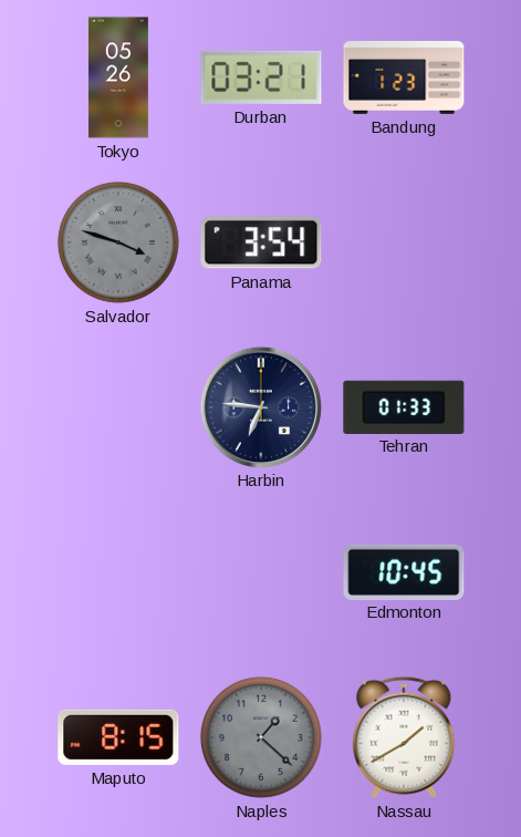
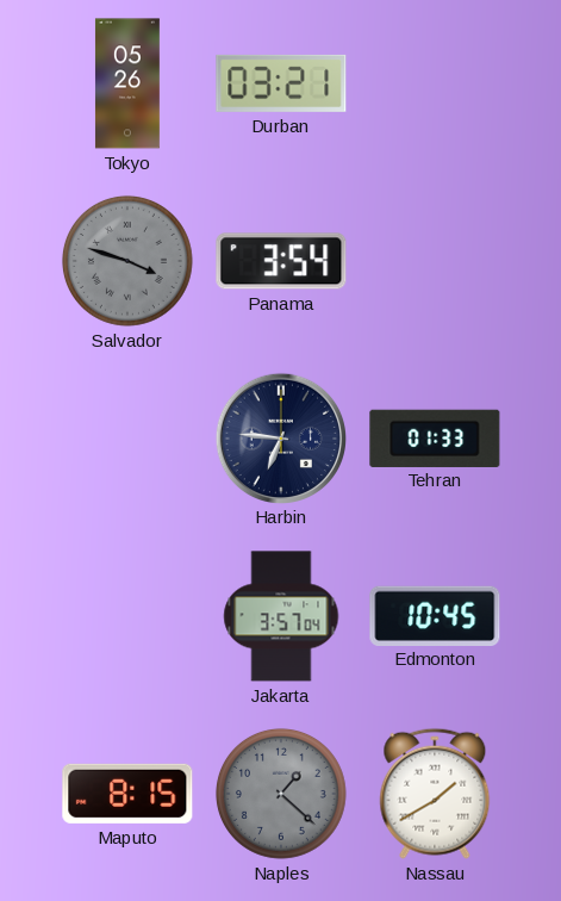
Bandung: 1:23 -> none (404, 77)
Jakarta: none -> 3:57 (281, 616)
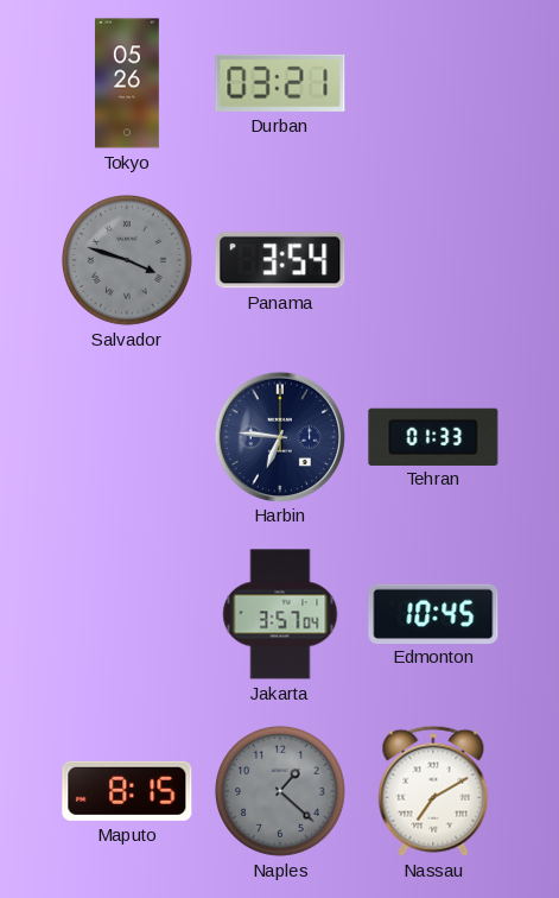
Nassau: 1:40 -> 7:10 (433, 791)
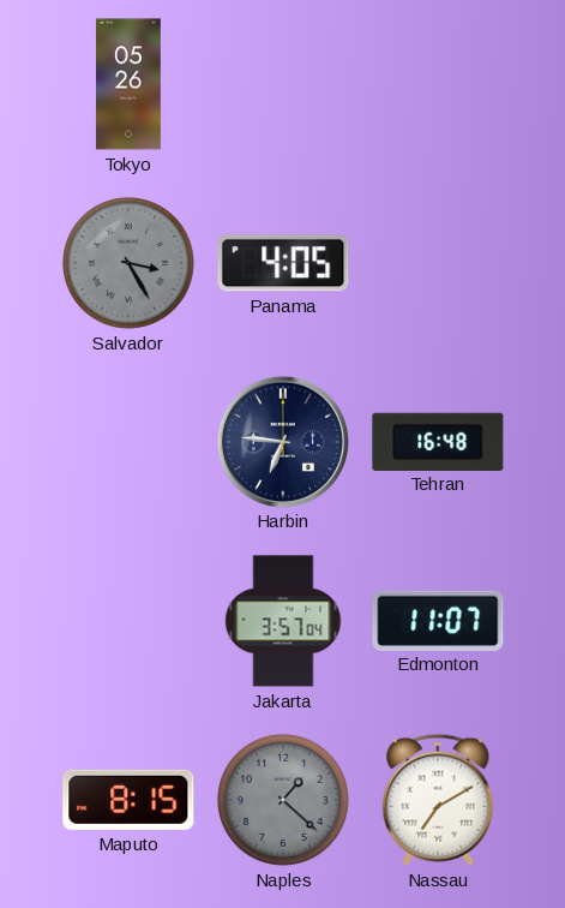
Durban: 03:21 -> none (280, 83)
Salvador: 3:48 -> 3:25 (128, 263)
Panama: 3:54 -> 4:05 (283, 263)
Tehran: 01:33 -> 16:48 (438, 441)
Edmonton: 10:45 -> 11:07 (438, 620)
